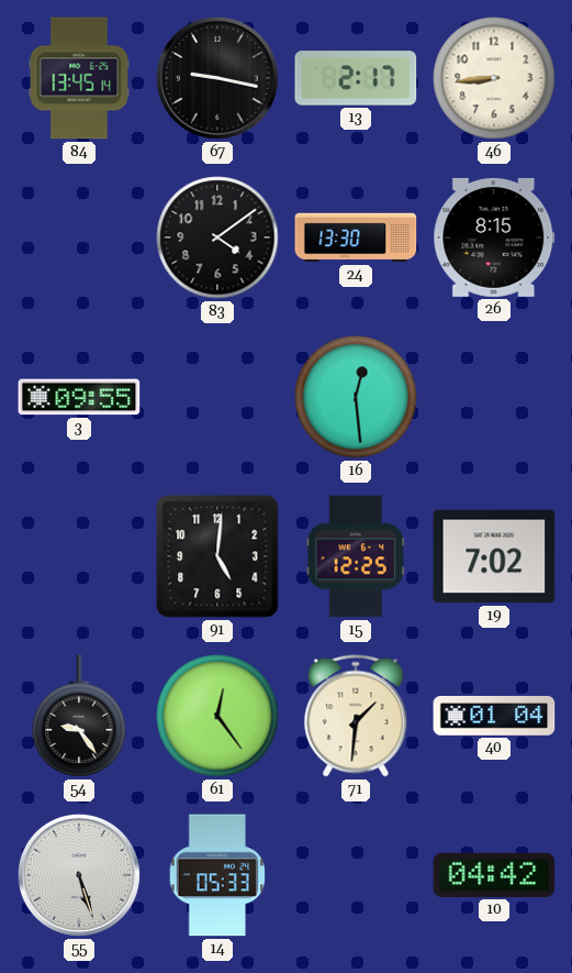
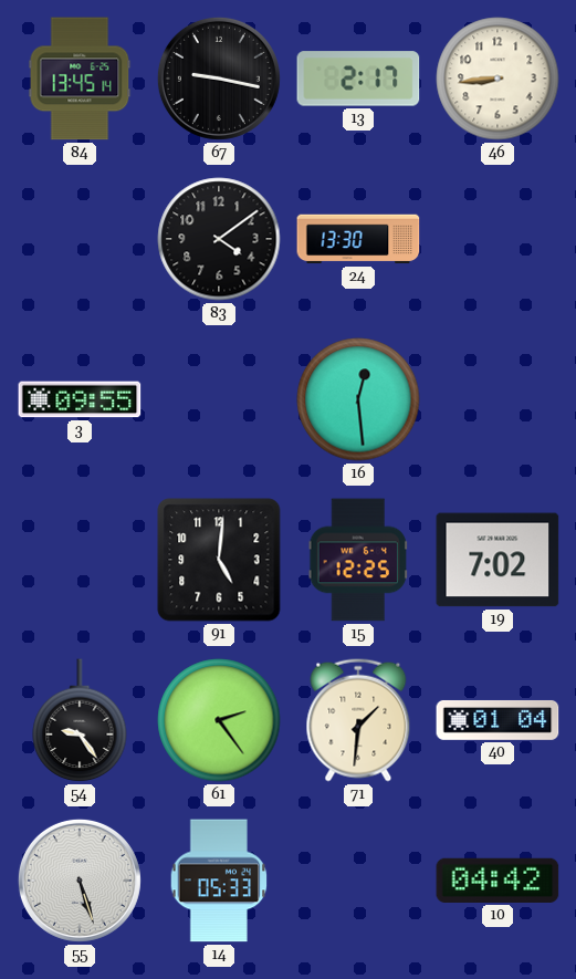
26: 8:15 -> none (494, 237)
61: 12:24 -> 2:24 (219, 720)
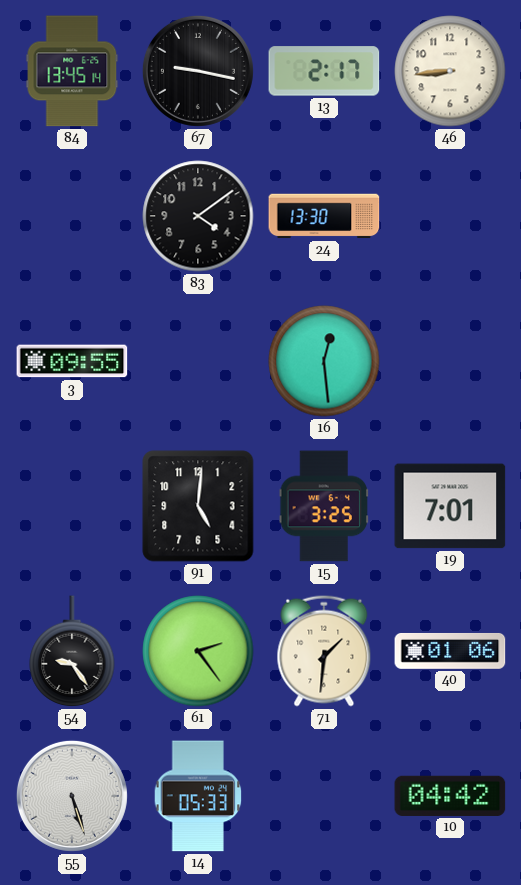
15: 12:25 -> 3:25 (323, 506)
19: 7:02 -> 7:01 (450, 506)
40: 01:04 -> 01:06 (450, 651)
